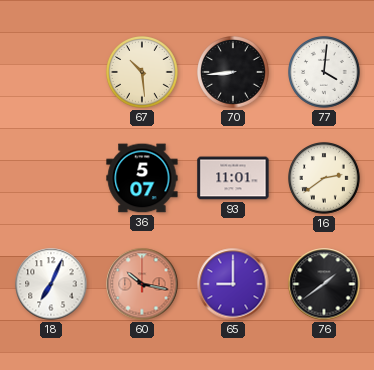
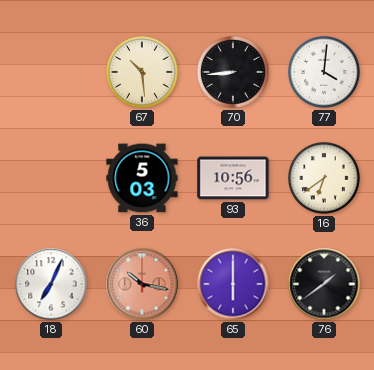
36: 5:07 -> 5:03 (142, 178)
93: 11:01 -> 10:56 (233, 178)
16: 2:39 -> 6:39 (325, 179)
65: 9:00 -> 6:00 (233, 284)
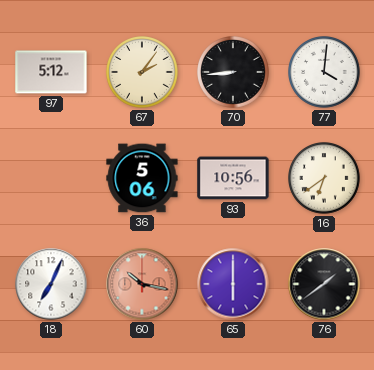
97: none -> 5:12 (51, 72)
67: 10:29 -> 2:06 (143, 73)
36: 5:03 -> 5:06 (142, 178)
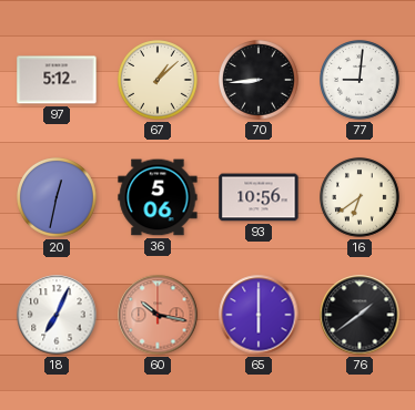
67: 2:06 -> 1:08 (159, 81)
77: 4:01 -> 9:01 (361, 81)
20: none -> 12:32 (58, 198)
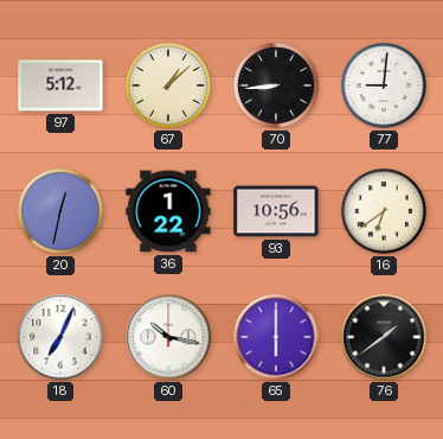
36: 5:06 -> 1:22 (168, 211)
60 dial: salmon -> white (168, 337)
